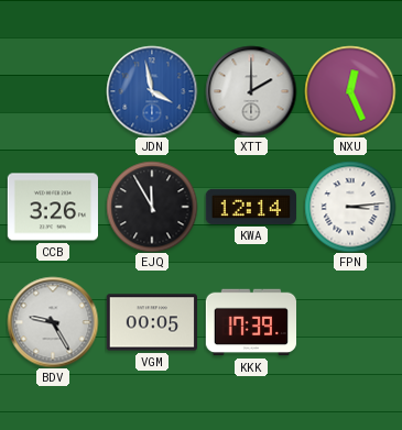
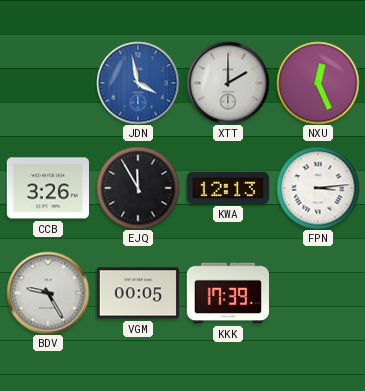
KWA: 12:14 -> 12:13 (227, 188)
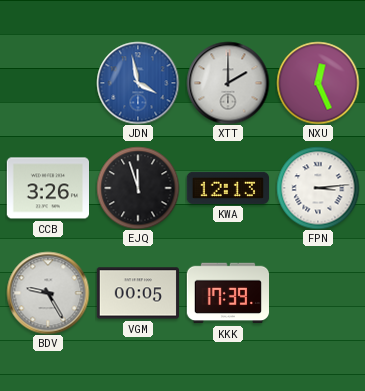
EJQ: 11:55 -> 11:57 (138, 188)
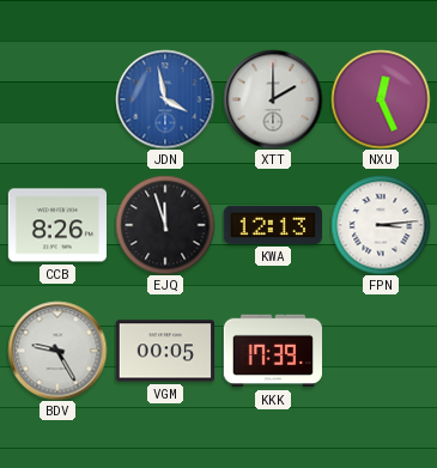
CCB: 3:26 -> 8:26 (56, 225)
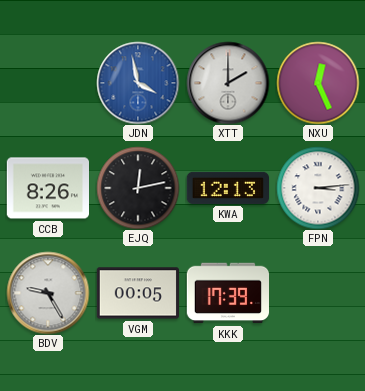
EJQ: 11:57 -> 12:13 (138, 188)
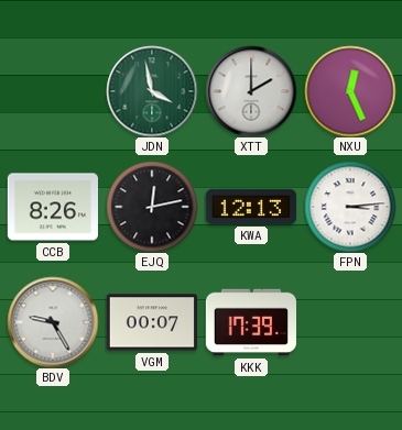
JDN dial: blue -> green (152, 91)
VGM: 00:05 -> 00:07 (151, 322)
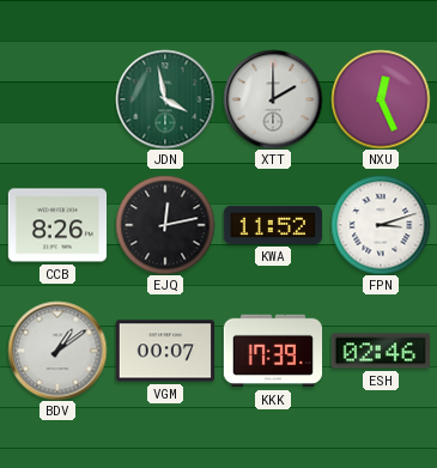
KWA: 12:13 -> 11:52 (272, 225)
FPN: 3:14 -> 3:12 (381, 225)
BDV: 9:25 -> 1:09 (57, 351)
ESH: none -> 02:46 (380, 351)
